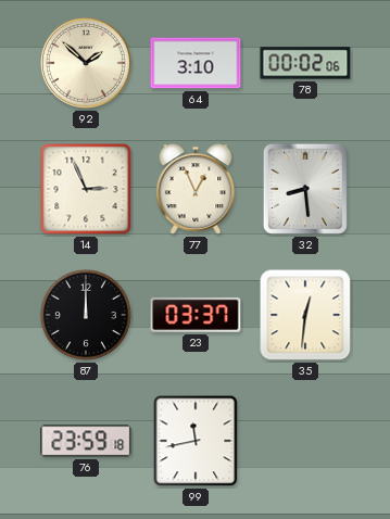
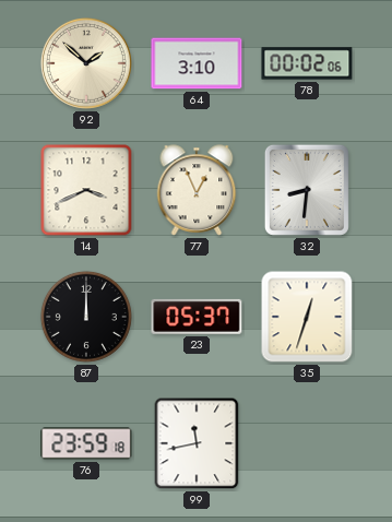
14: 2:56 -> 3:41 (86, 190)
32: 8:29 -> 8:31 (307, 190)
23: 03:37 -> 05:37 (197, 317)
35: 12:31 -> 12:33 (307, 317)
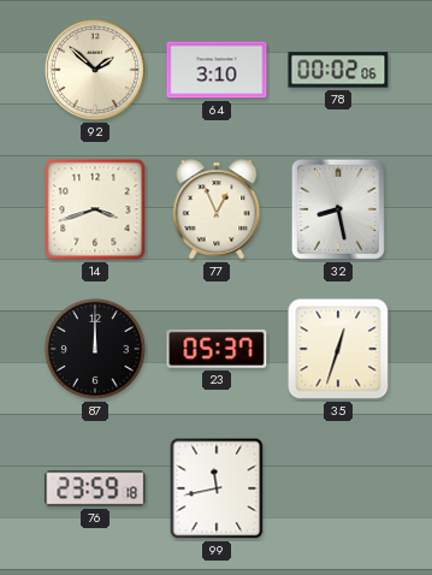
14: 3:41 -> 3:42 (95, 209)
32: 8:31 -> 8:28 (338, 209)
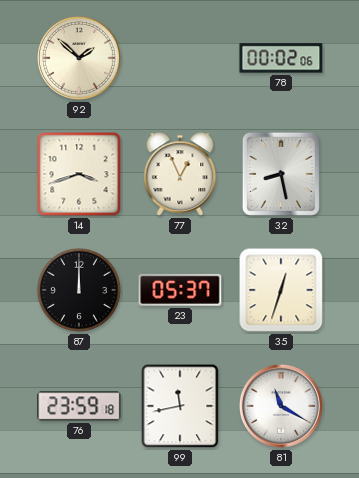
64: 3:10 -> none (217, 70)
81: none -> 11:20 (281, 406)
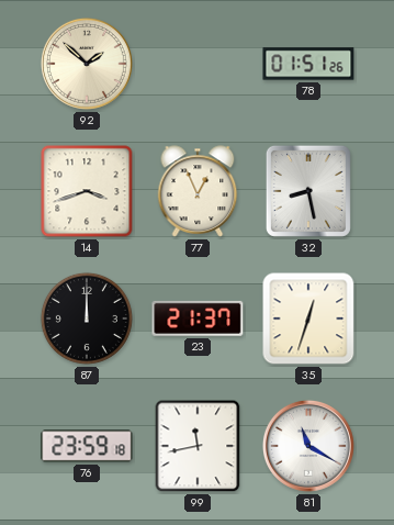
78: 00:02 -> 01:51 (308, 64)
23: 05:37 -> 21:37 (198, 319)
